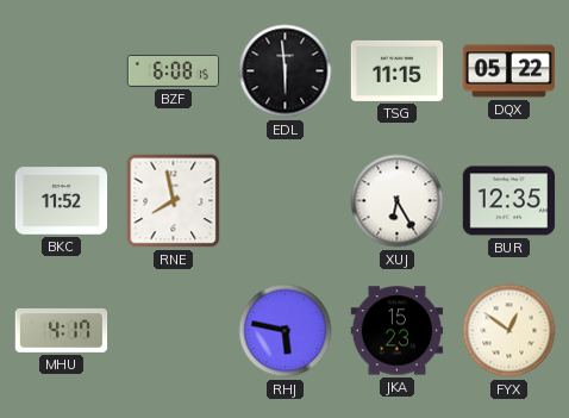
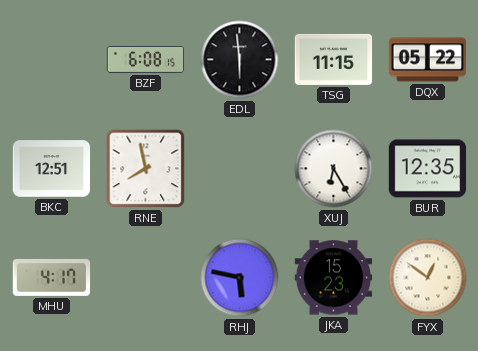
BKC: 11:52 -> 12:51 (52, 169)
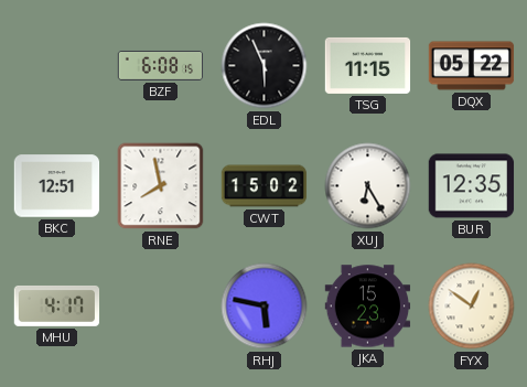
EDL: 5:59 -> 5:56 (265, 66)
CWT: none -> 15:02 (265, 186)
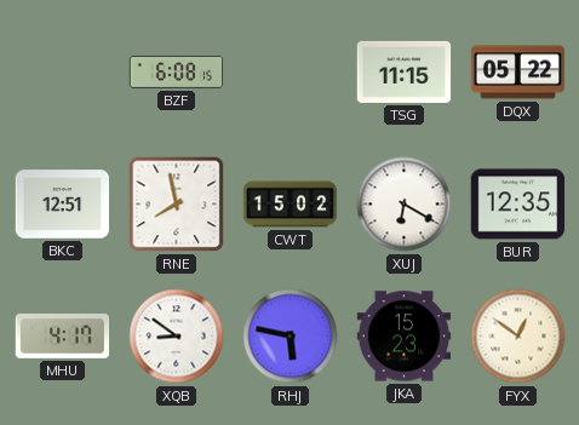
EDL: 5:56 -> none (265, 66)
XUJ: 6:25 -> 6:20 (405, 205)
XQB: none -> 8:51 (177, 337)
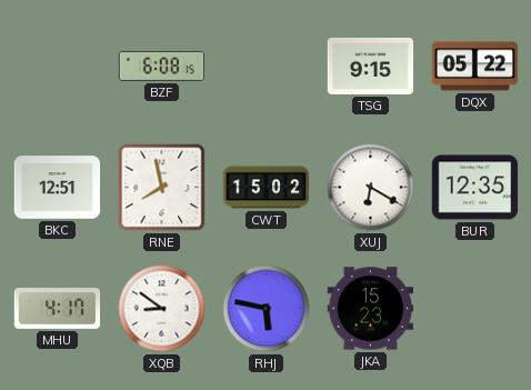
TSG: 11:15 -> 9:15 (371, 66)
FYX: 12:51 -> none (518, 337)
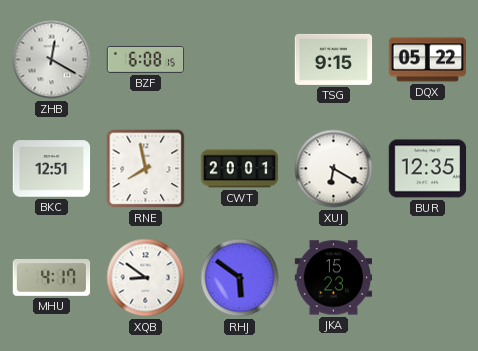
ZHB: none -> 12:20 (52, 60)
CWT: 15:02 -> 20:01 (240, 169)
RHJ: 5:47 -> 5:51 (240, 278)
